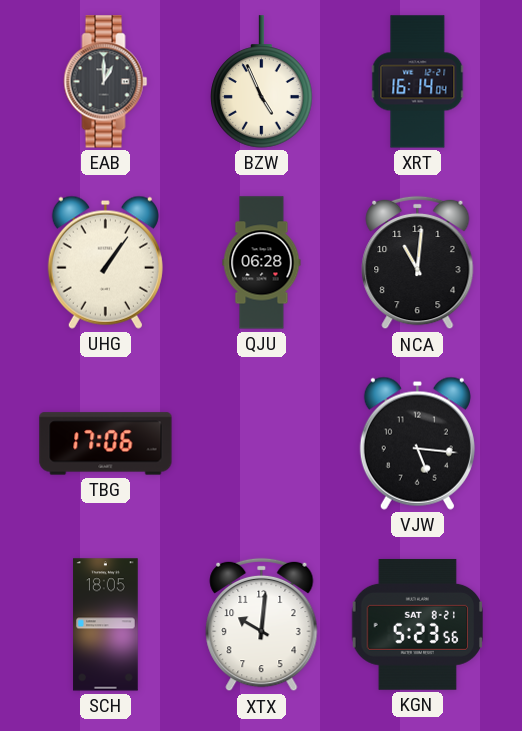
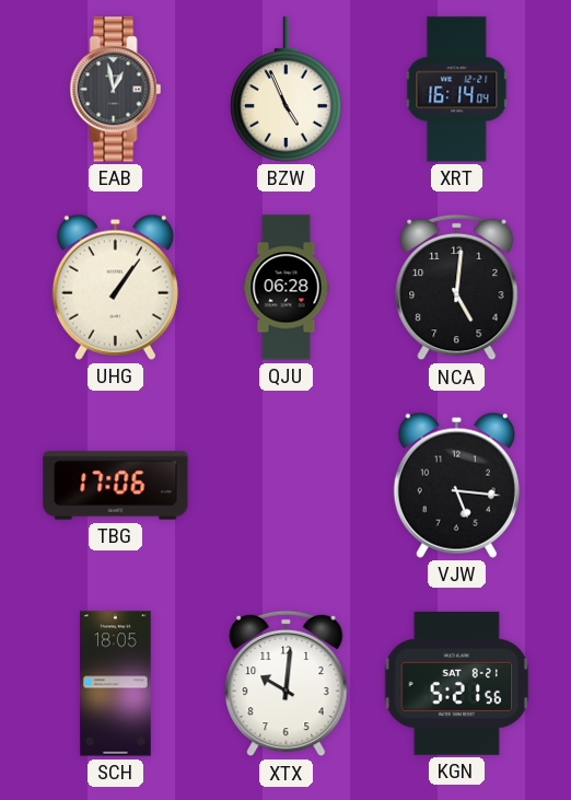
EAB: 1:00 -> 12:58 (116, 90)
NCA: 11:01 -> 5:01 (457, 288)
KGN: 5:23 -> 5:21 (457, 683)
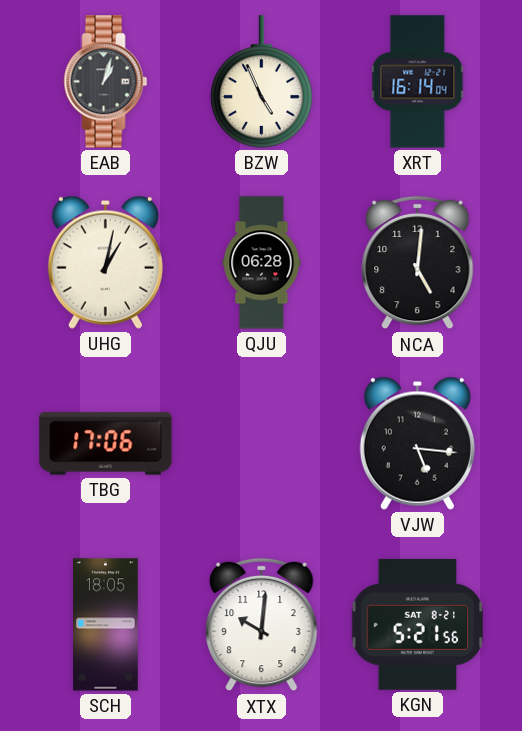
EAB: 12:58 -> 1:03 (106, 82)
UHG: 1:06 -> 1:02 (105, 262)
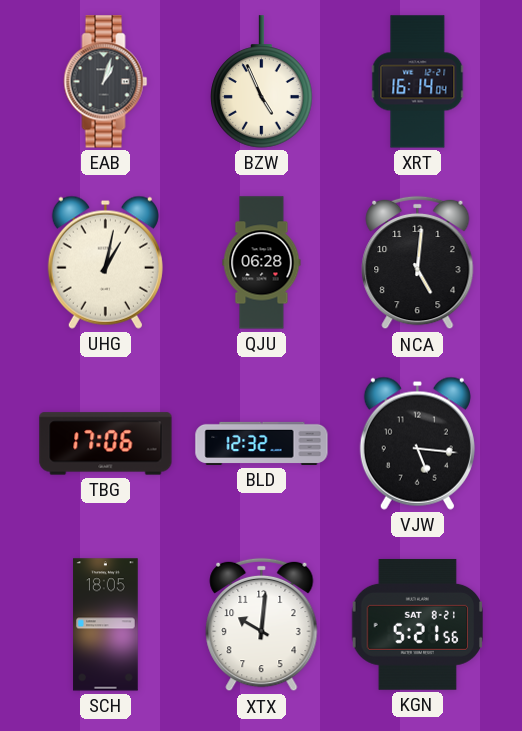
BLD: none -> 12:32 (262, 443)
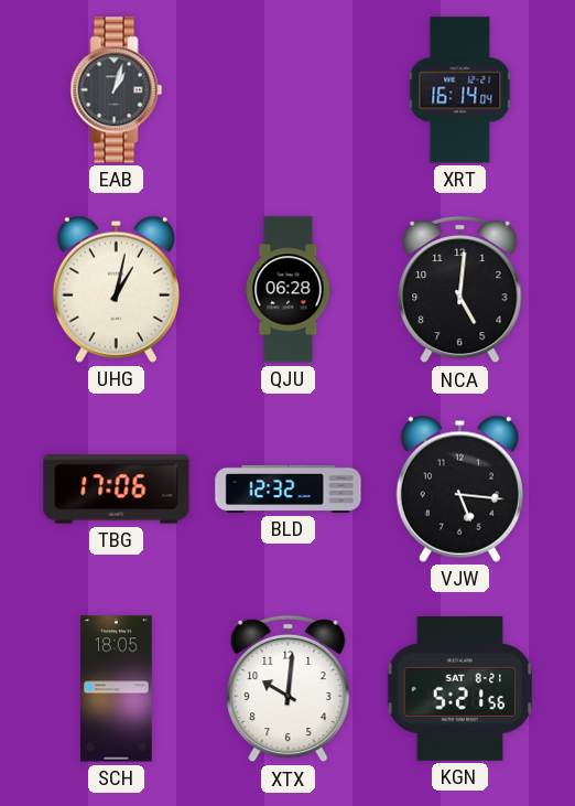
BZW: 4:56 -> none (262, 82)
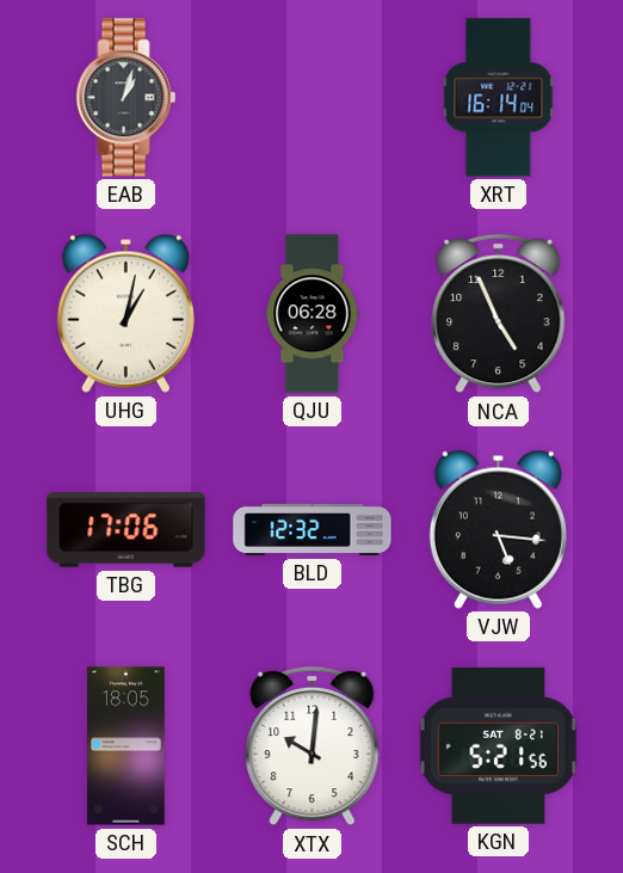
NCA: 5:01 -> 4:56 (499, 314)
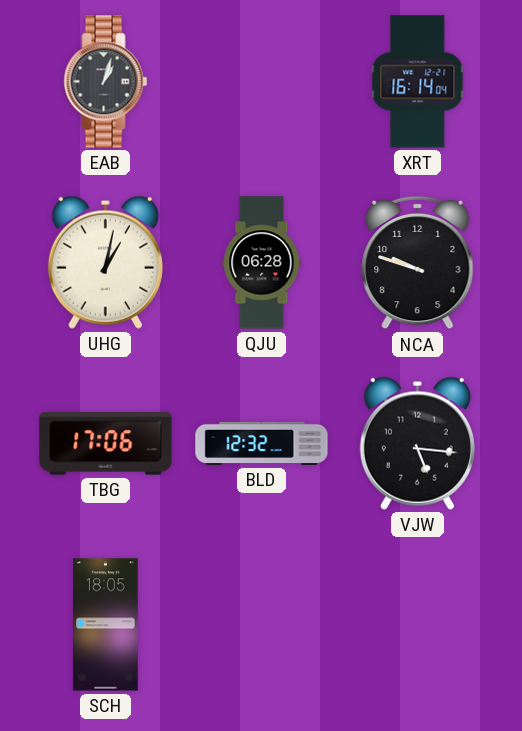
NCA: 4:56 -> 9:48 (418, 263)
XTX: 10:01 -> none (313, 746)
KGN: 5:21 -> none (499, 745)
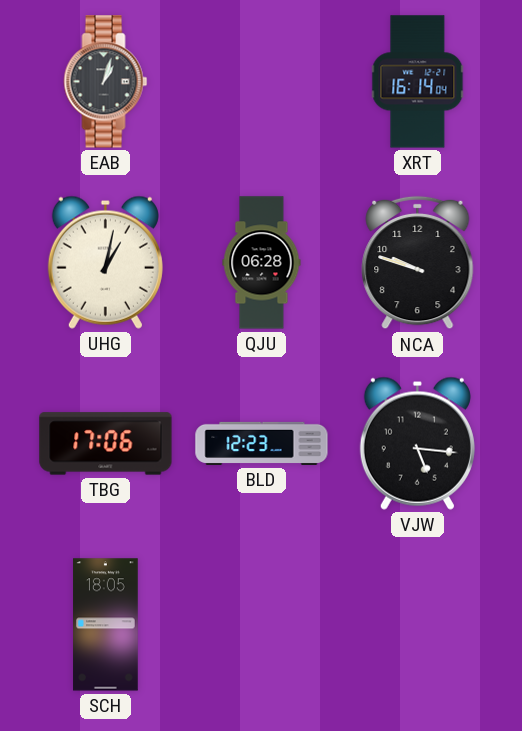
BLD: 12:32 -> 12:23 (262, 443)
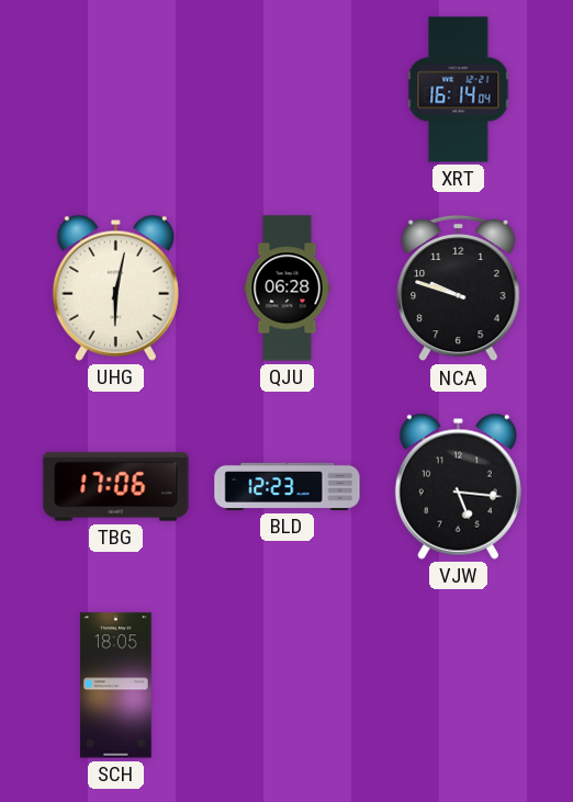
EAB: 1:03 -> none (106, 82)
UHG: 1:02 -> 6:02 (115, 287)
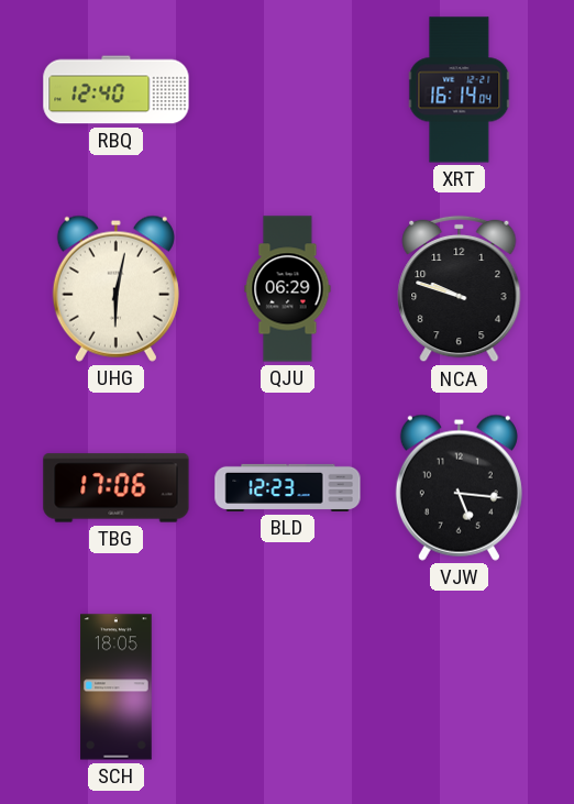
RBQ: none -> 12:40 (117, 90)
QJU: 06:28 -> 06:29 (288, 289)
